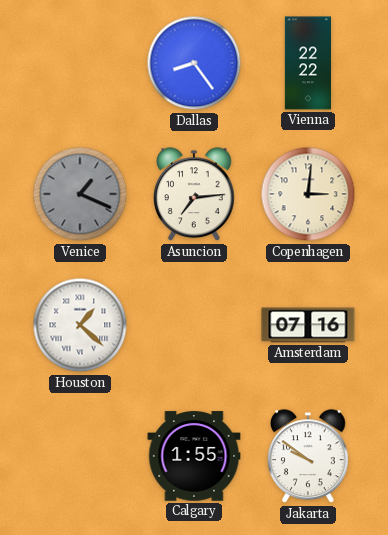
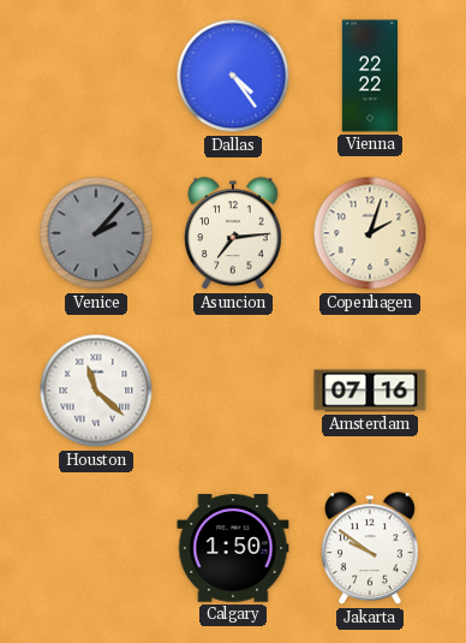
Dallas: 8:24 -> 4:24 (233, 76)
Venice: 1:19 -> 2:07 (96, 233)
Copenhagen: 3:01 -> 2:03 (370, 233)
Houston: 1:22 -> 11:22 (96, 391)
Calgary: 1:55 -> 1:50 (233, 548)
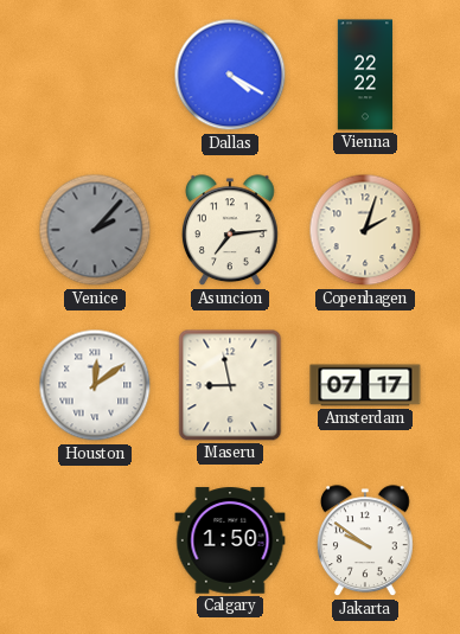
Dallas: 4:24 -> 4:20 (230, 75)
Houston: 11:22 -> 12:09 (95, 385)
Maseru: none -> 8:58 (230, 385)
Amsterdam: 07:16 -> 07:17 (365, 385)
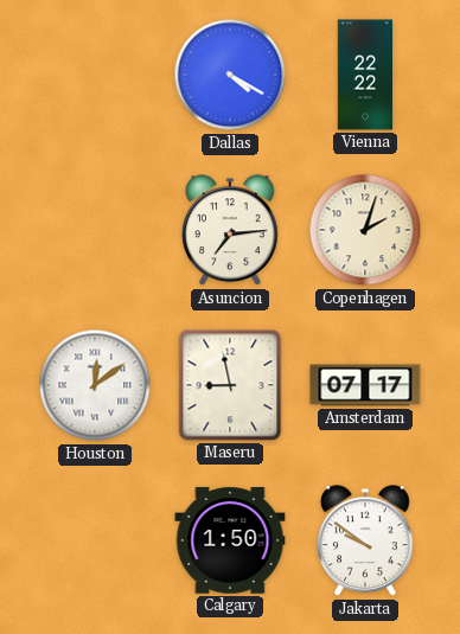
Venice: 2:07 -> none (95, 230)
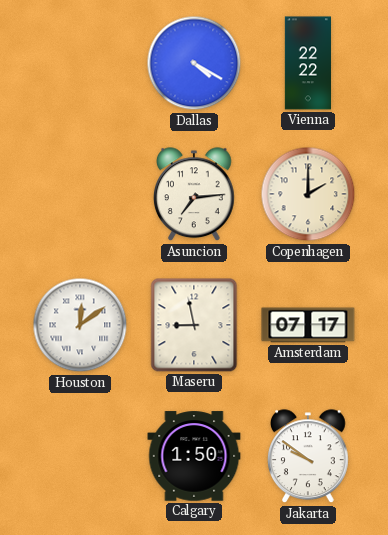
Copenhagen: 2:03 -> 2:00 (308, 194)
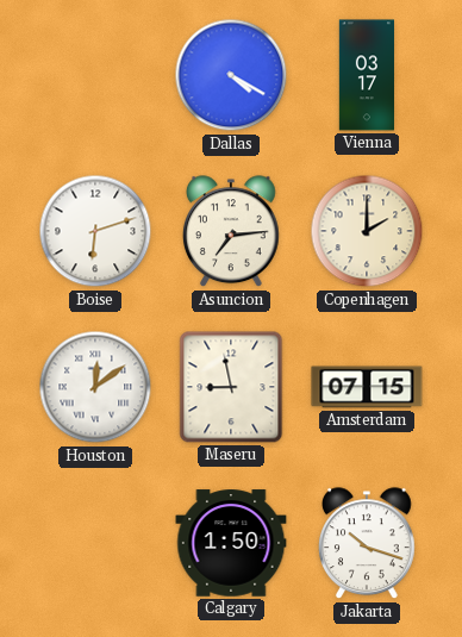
Vienna: 22:22 -> 03:17 (366, 75)
Boise: none -> 6:12 (95, 231)
Amsterdam: 07:17 -> 07:15 (367, 387)
Jakarta: 9:51 -> 10:18 (368, 544)
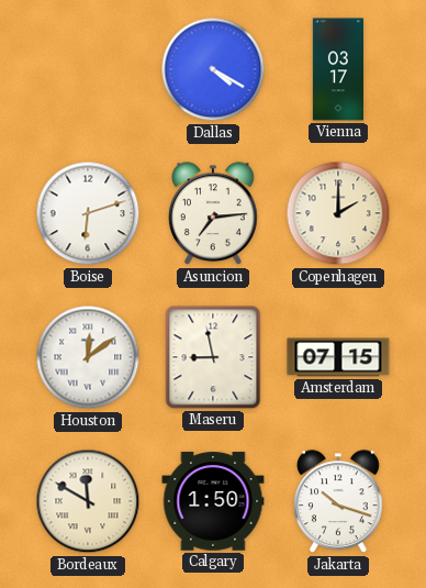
Bordeaux: none -> 11:50 (88, 501)
